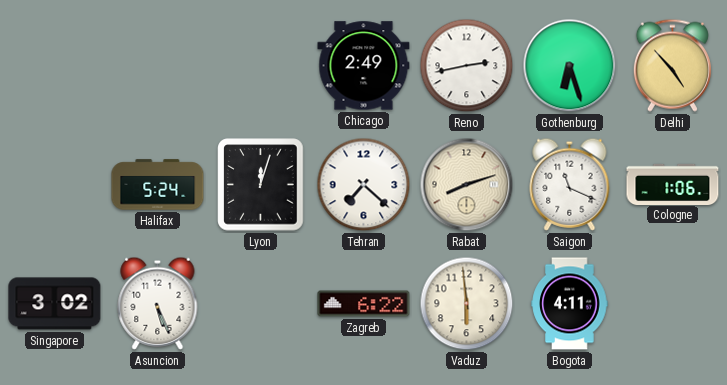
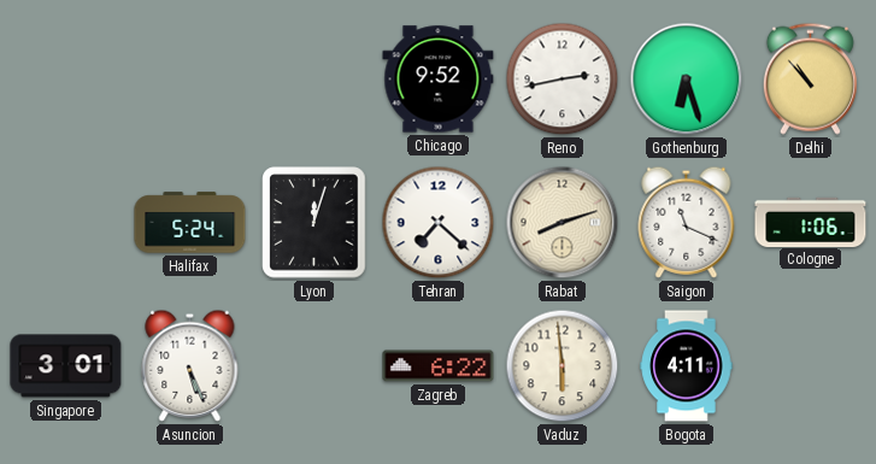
Chicago: 2:49 -> 9:52 (439, 80)
Delhi: 4:53 -> 10:53 (810, 78)
Singapore: 3:02 -> 3:01 (66, 366)
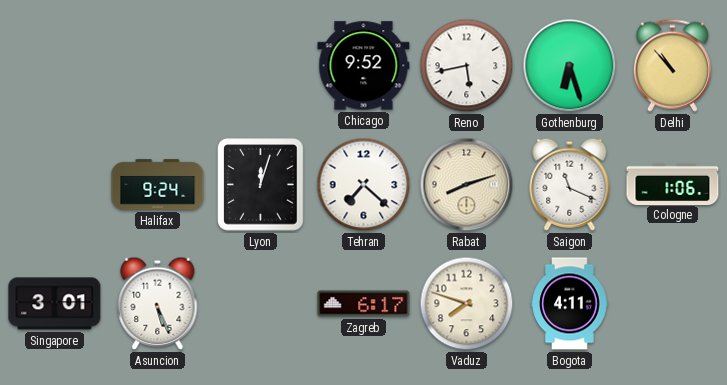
Reno: 2:43 -> 5:43 (467, 66)
Halifax: 5:24 -> 9:24 (158, 185)
Zagreb: 6:22 -> 6:17 (364, 304)
Vaduz: 5:59 -> 7:48 (467, 304)
